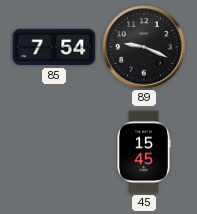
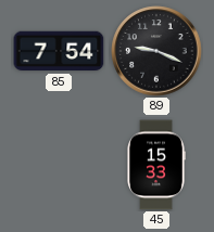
45: 15:45 -> 15:33 (156, 165)
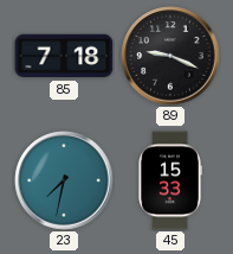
85: 7:54 -> 7:18 (64, 56)
23: none -> 7:32 (64, 180)
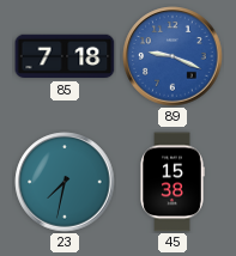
89 dial: black -> blue (173, 56)
45: 15:33 -> 15:38 (173, 182)
